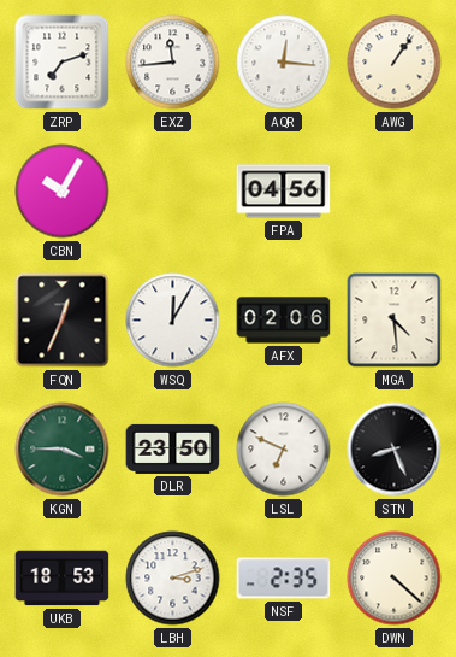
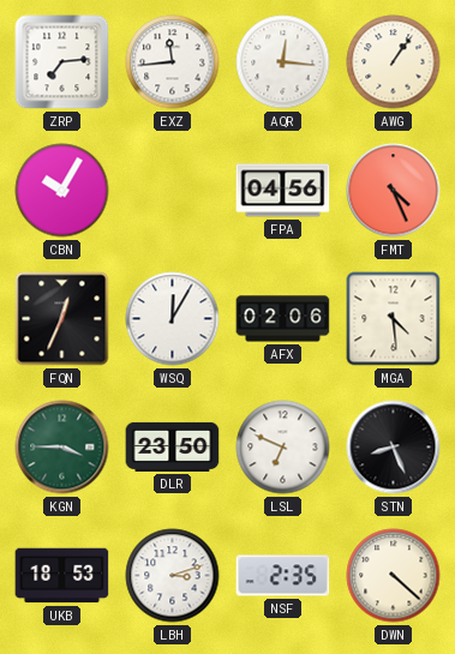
ZRP: 7:12 -> 7:14 (62, 62)
FMT: none -> 4:26 (394, 191)
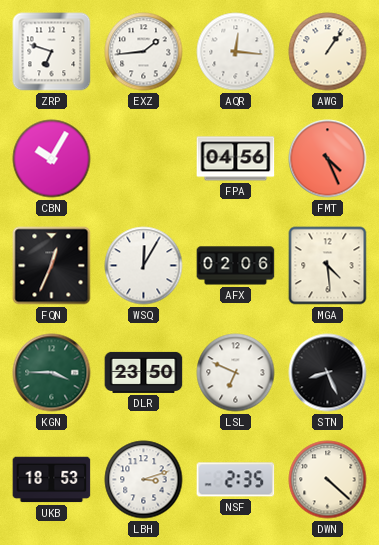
ZRP: 7:14 -> 6:48 (52, 52)
EXZ: 11:44 -> 1:44 (144, 52)
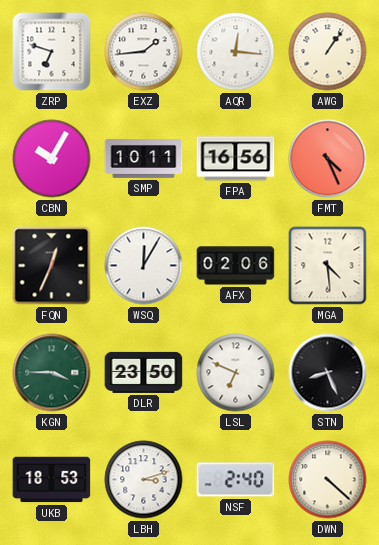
SMP: none -> 10:11 (144, 159)
FPA: 04:56 -> 16:56 (236, 159)
NSF: 2:35 -> 2:40 (236, 480)
